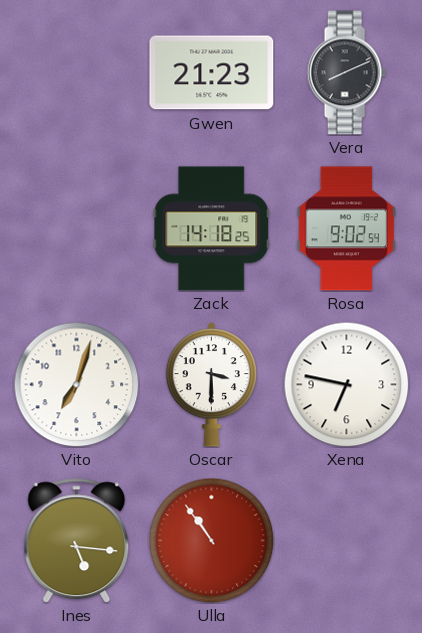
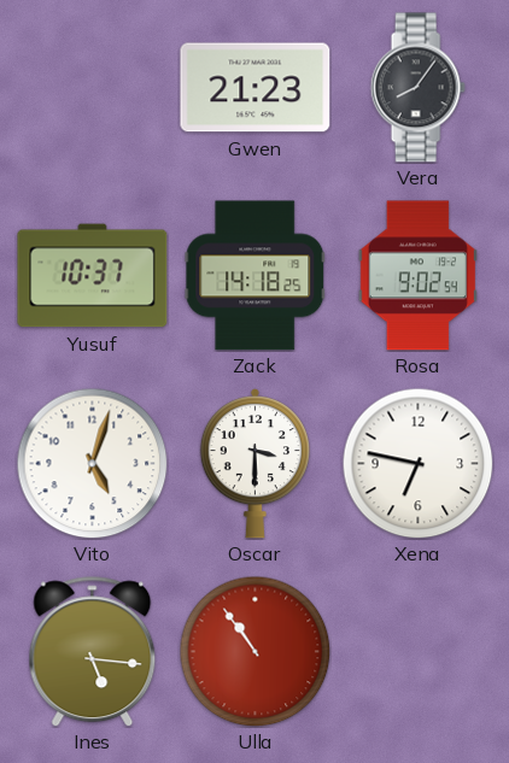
Vera: 8:11 -> 8:06 (417, 88)
Yusuf: none -> 10:37 (93, 276)
Vito: 7:03 -> 5:03 (92, 463)
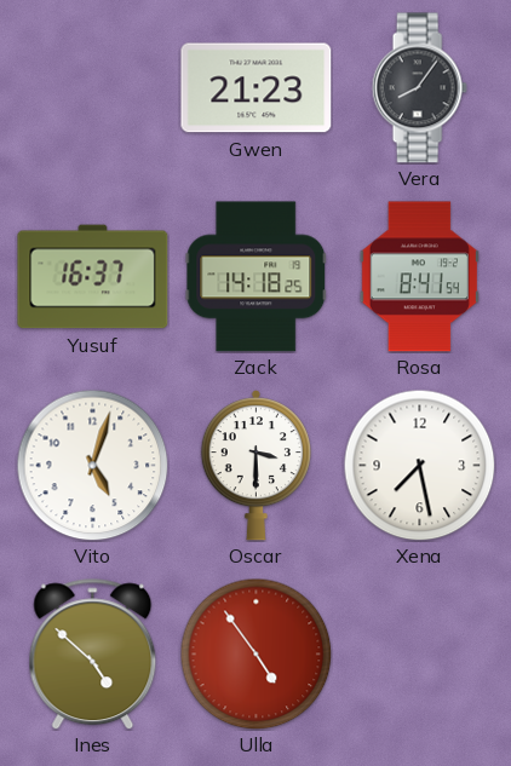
Yusuf: 10:37 -> 16:37 (93, 277)
Rosa: 9:02 -> 8:41 (419, 277)
Xena: 6:47 -> 7:28 (419, 465)
Ines: 5:16 -> 4:52 (93, 655)
Ulla: 10:54 -> 4:54 (255, 653)
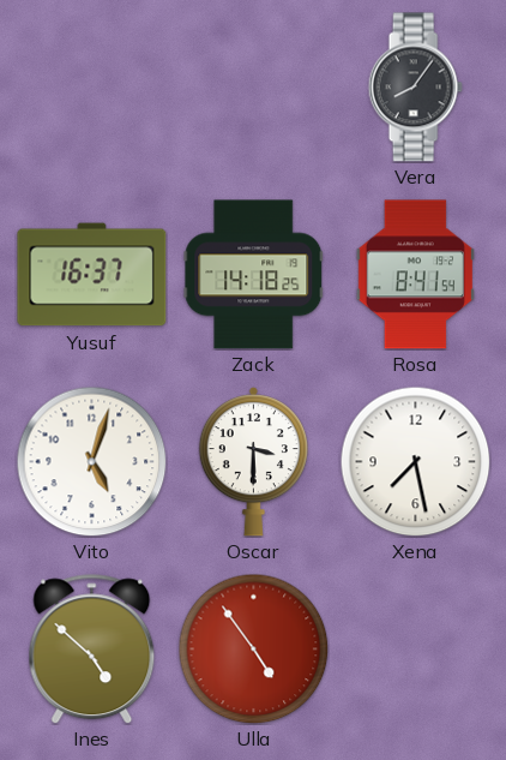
Gwen: 21:23 -> none (257, 88)
